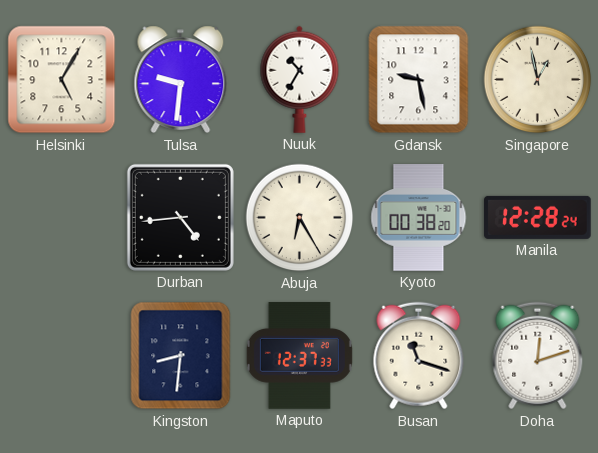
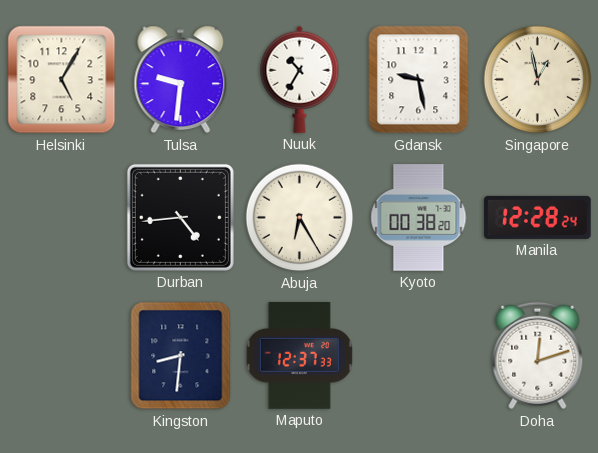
Busan: 11:18 -> none (419, 356)
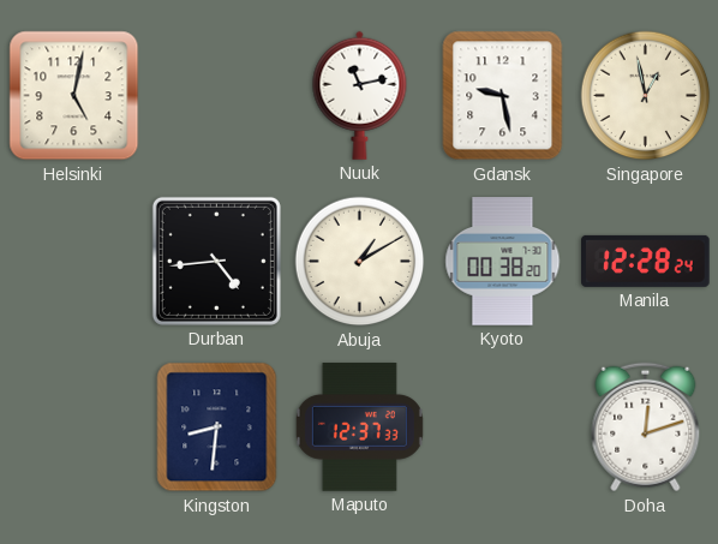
Helsinki: 5:05 -> 5:02 (74, 96)
Tulsa: 9:31 -> none (181, 80)
Nuuk: 10:35 -> 11:13 (360, 95)
Abuja: 6:25 -> 1:10 (360, 262)
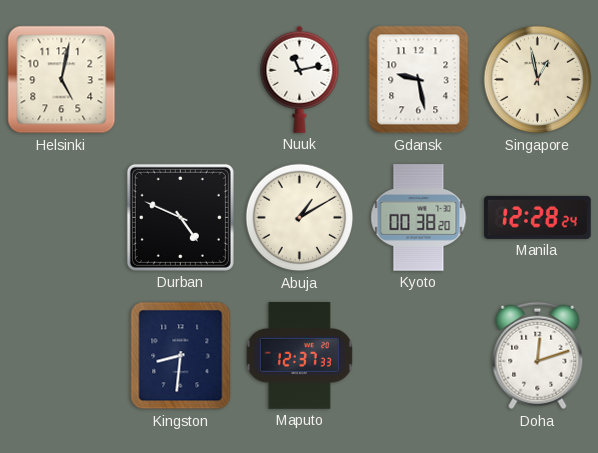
Durban: 4:44 -> 4:49 (180, 217)
